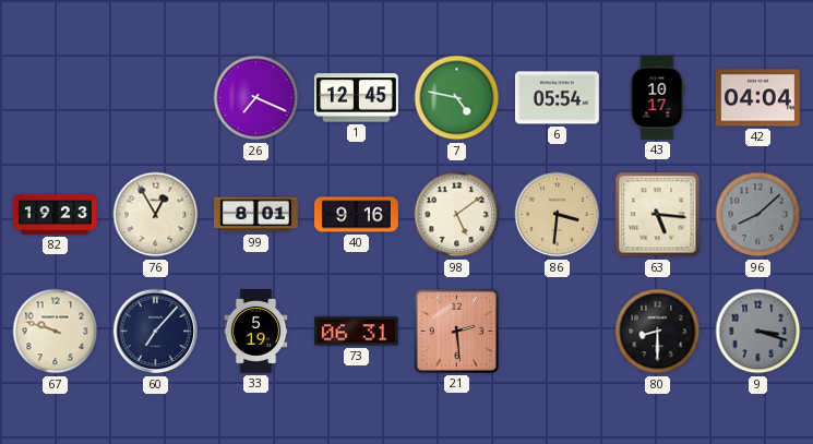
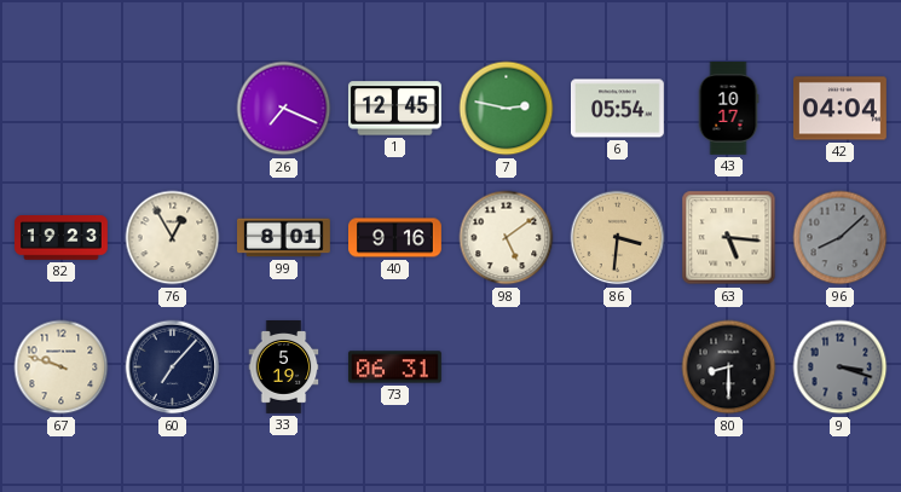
7: 4:47 -> 2:47 (507, 109)
21: 2:29 -> none (456, 331)
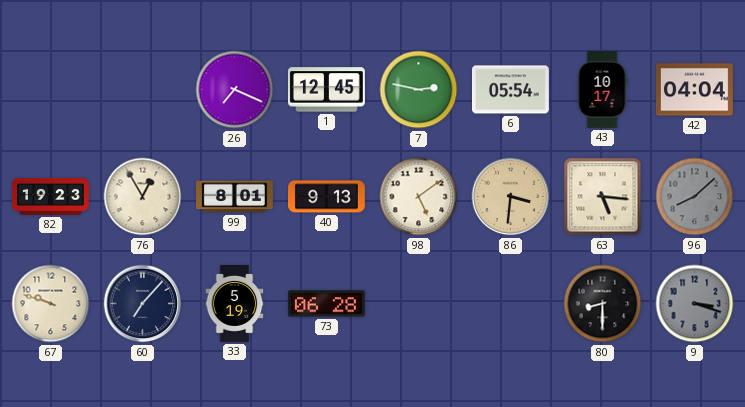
40: 9:16 -> 9:13 (327, 197)
73: 06:31 -> 06:28 (326, 304)
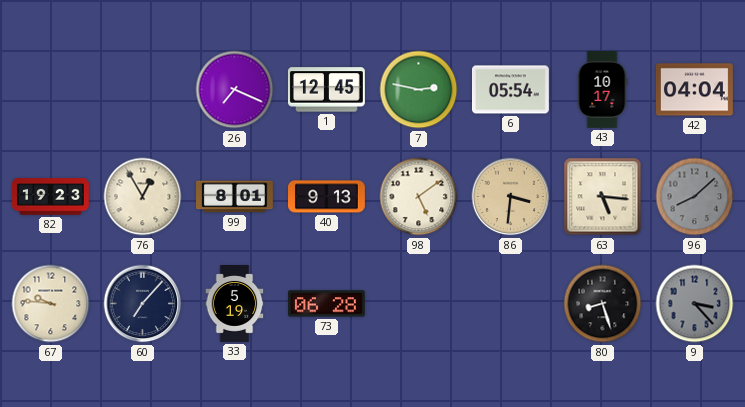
67: 9:48 -> 9:46 (51, 304)
80: 8:30 -> 8:27 (603, 304)
9: 3:18 -> 3:23 (695, 304)
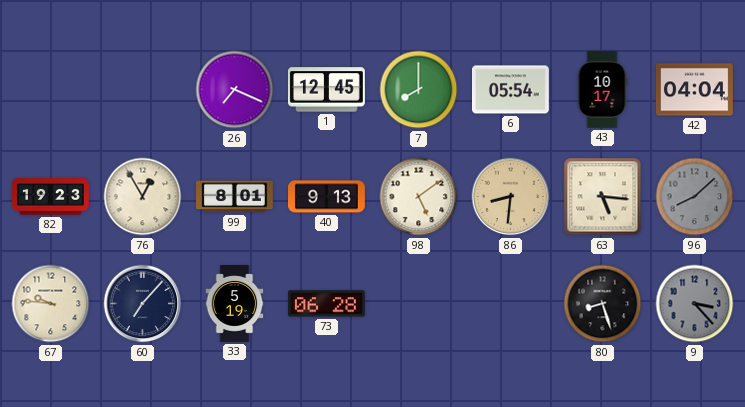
7: 2:47 -> 8:00 (419, 90)
86: 3:31 -> 8:31 (511, 197)
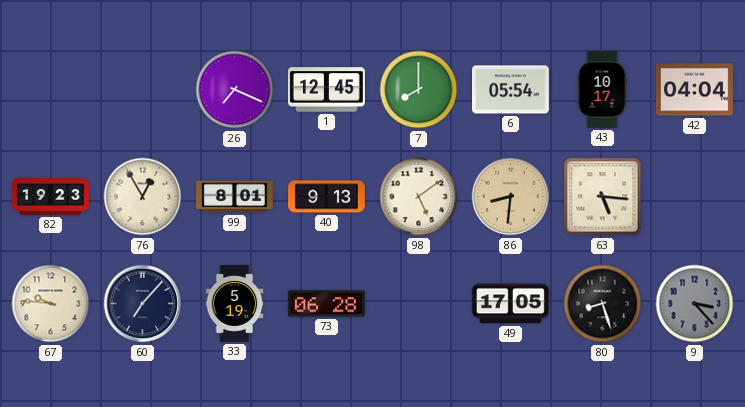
96: 8:08 -> none (695, 197)
49: none -> 17:05 (510, 304)
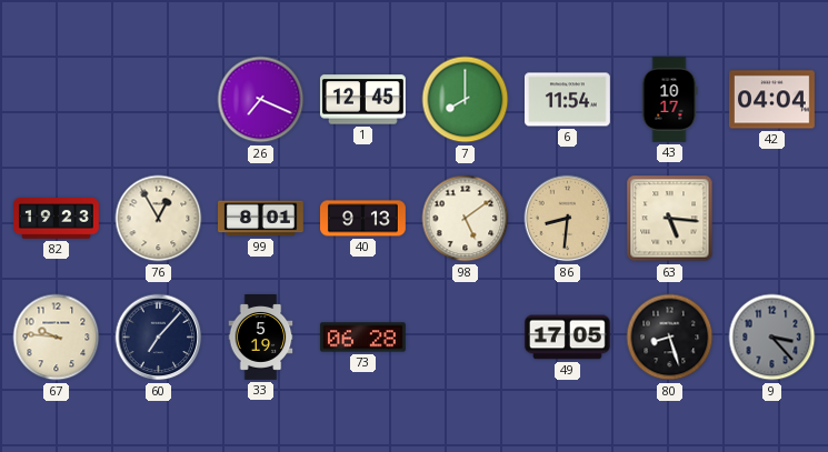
6: 05:54 -> 11:54 (568, 100)
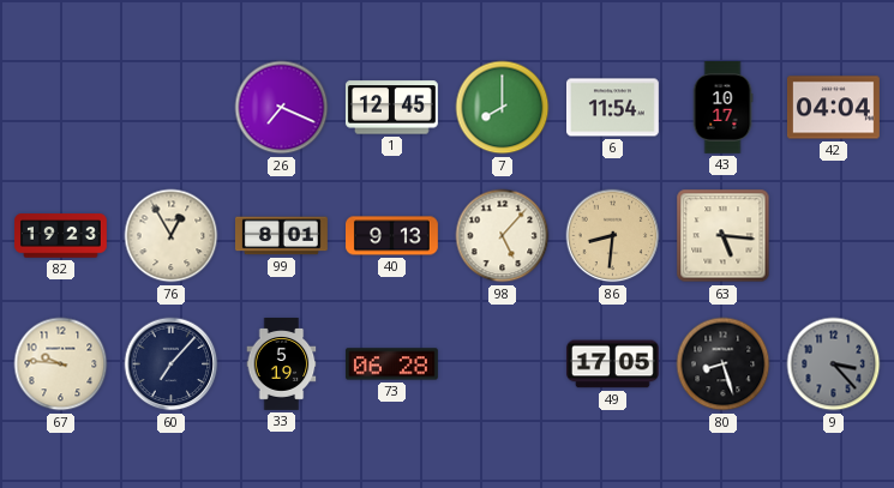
98: 5:09 -> 5:07 (503, 236)
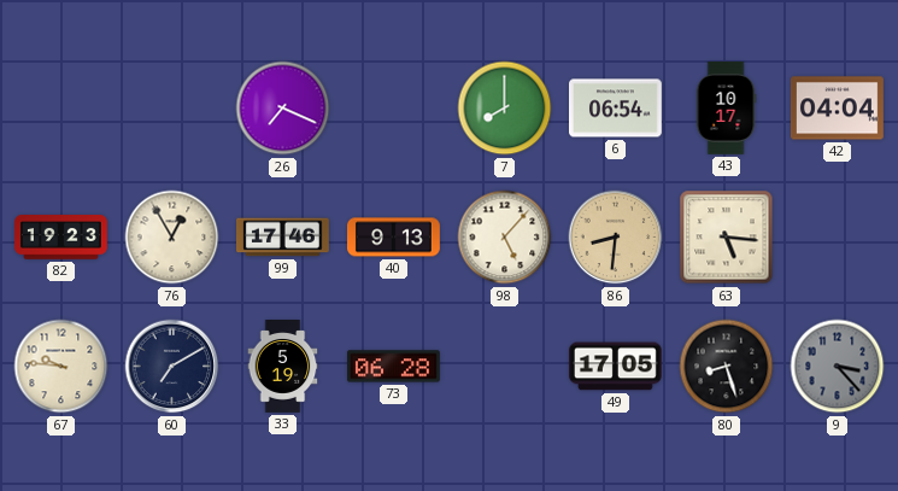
1: 12:45 -> none (391, 108)
6: 11:54 -> 06:54 (616, 109)
99: 8:01 -> 17:46 (283, 238)
60: 7:07 -> 7:10 (172, 367)
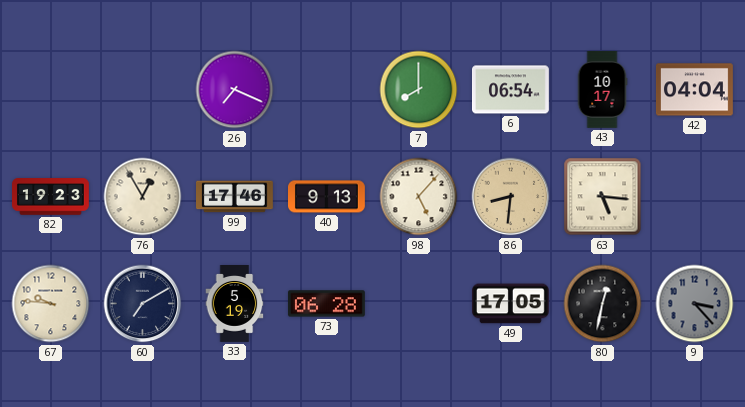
80: 8:27 -> 12:32 (603, 304)
